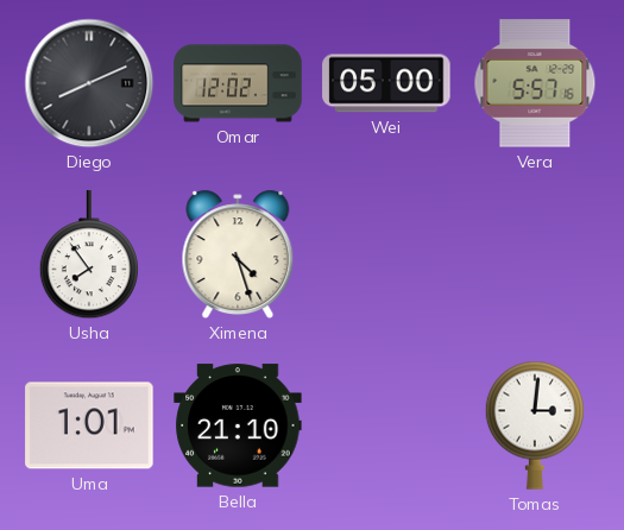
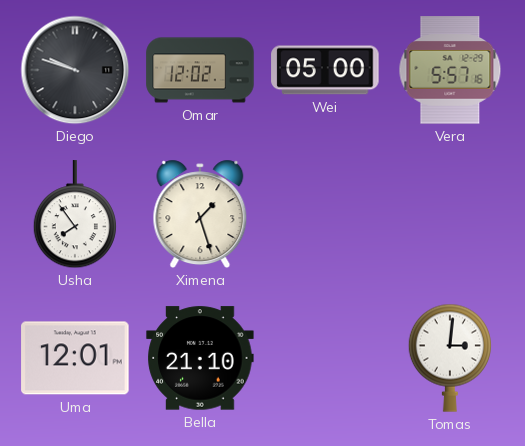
Diego: 8:11 -> 9:48 (75, 70)
Ximena: 4:27 -> 1:27 (200, 214)
Uma: 1:01 -> 12:01 (75, 358)
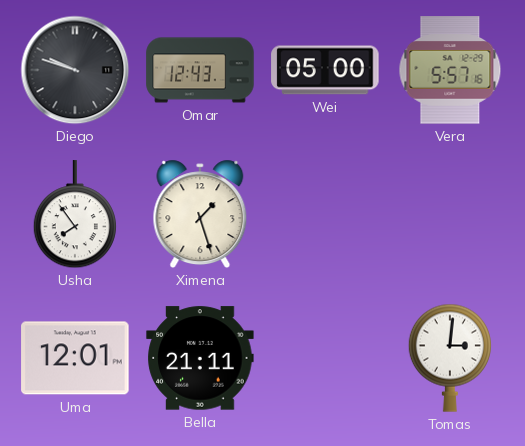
Omar: 12:02 -> 12:43 (200, 70)
Bella: 21:10 -> 21:11 (200, 358)
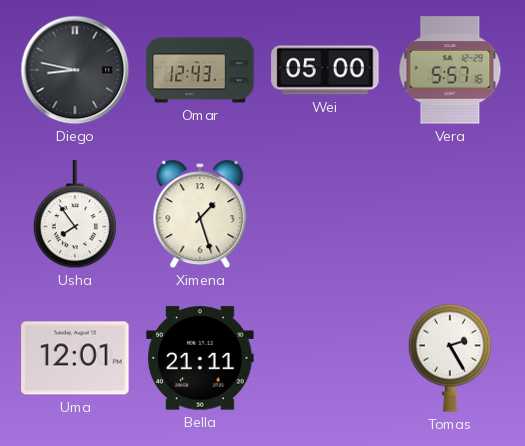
Diego: 9:48 -> 8:47 (75, 70)
Tomas: 3:01 -> 2:25 (449, 358)
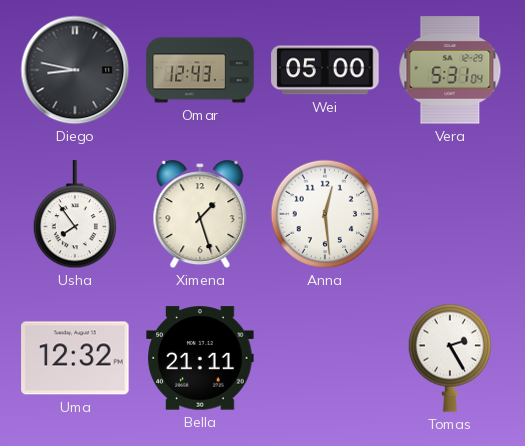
Vera: 5:57 -> 5:31 (450, 70)
Anna: none -> 12:29 (325, 214)
Uma: 12:01 -> 12:32 (75, 358)
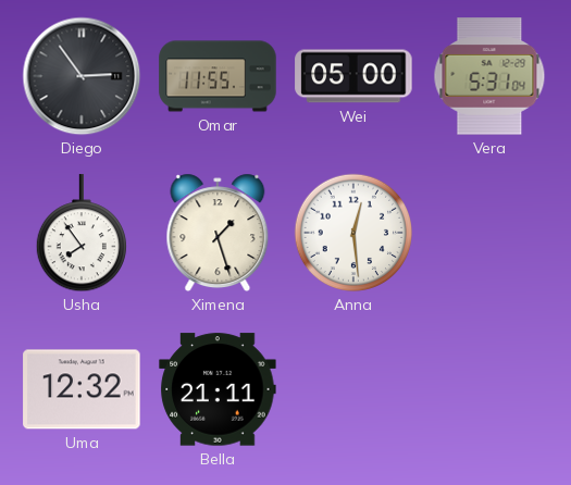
Diego: 8:47 -> 2:54 (82, 76)
Omar: 12:43 -> 11:55 (218, 76)
Tomas: 2:25 -> none (449, 358)
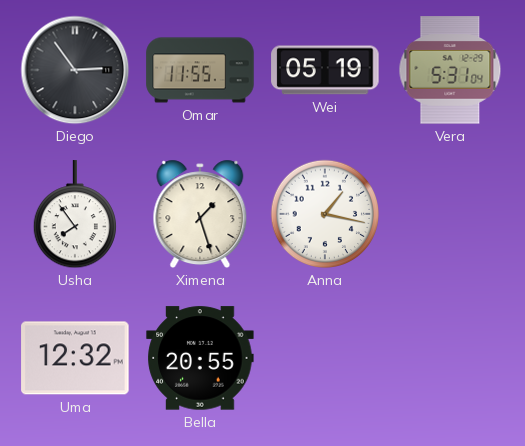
Wei: 05:00 -> 05:19 (325, 70)
Anna: 12:29 -> 1:17 (325, 214)
Bella: 21:11 -> 20:55 (200, 358)
